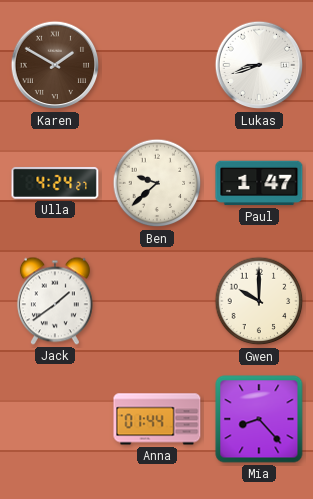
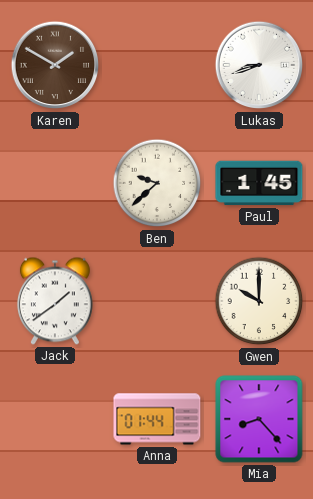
Ulla: 4:24 -> none (55, 183)
Paul: 1:47 -> 1:45 (259, 183)
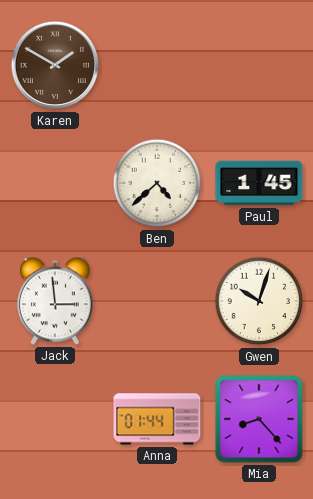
Lukas: 8:42 -> none (259, 65)
Ben: 9:38 -> 4:38 (157, 183)
Jack: 1:39 -> 2:59 (55, 301)
Gwen: 10:00 -> 10:03 (259, 301)
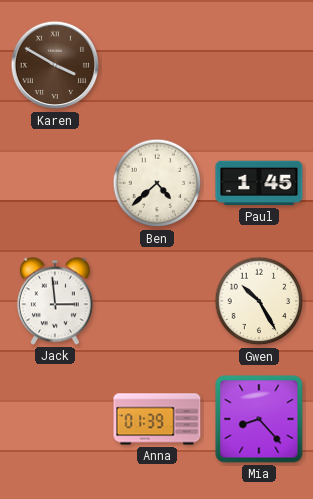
Karen: 1:50 -> 3:50 (55, 65)
Gwen: 10:03 -> 10:25 (259, 301)
Anna: 01:44 -> 01:39 (157, 419)
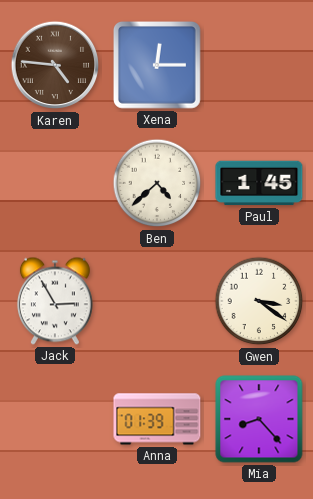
Karen: 3:50 -> 4:46 (55, 65)
Xena: none -> 12:15 (158, 66)
Jack: 2:59 -> 2:55 (55, 301)
Gwen: 10:25 -> 3:21 (259, 301)
